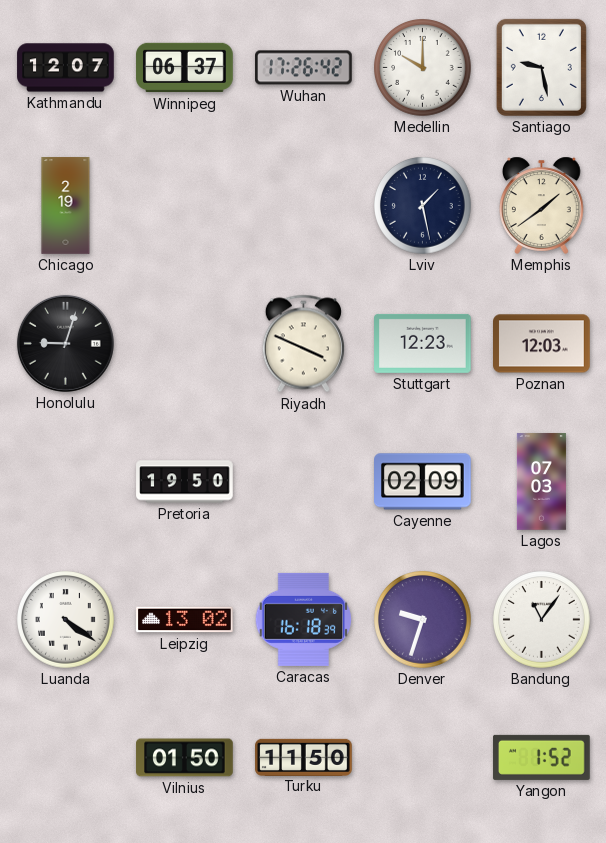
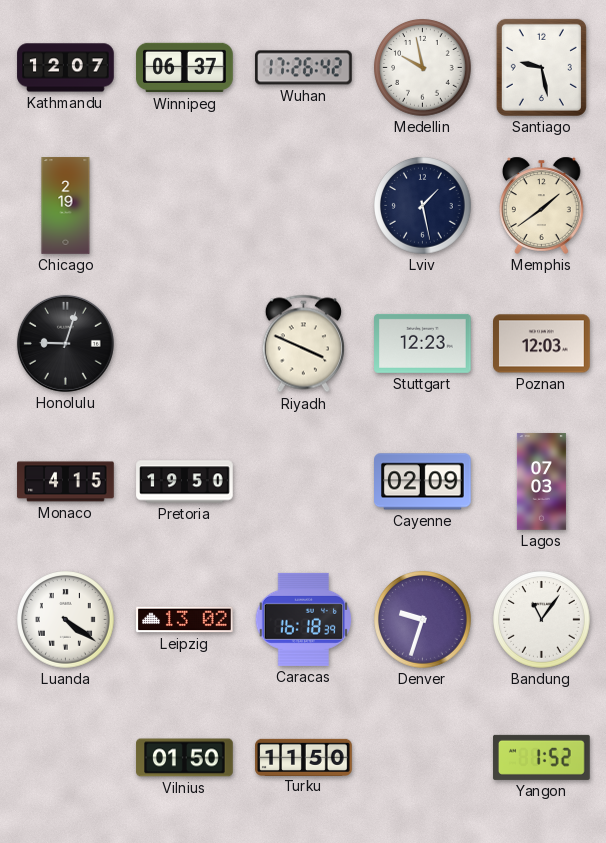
Medellin: 10:00 -> 9:58 (423, 68)
Monaco: none -> 4:15 (66, 482)
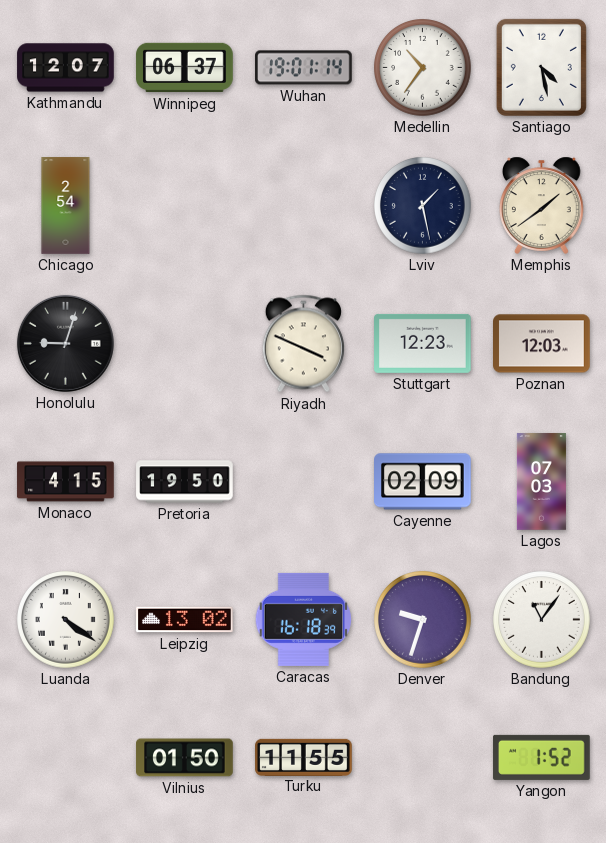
Wuhan: 17:26 -> 19:01 (304, 68)
Medellin: 9:58 -> 10:36 (423, 68)
Santiago: 9:28 -> 4:28 (541, 67)
Chicago: 2:19 -> 2:54 (66, 206)
Turku: 11:50 -> 11:55 (304, 757)
